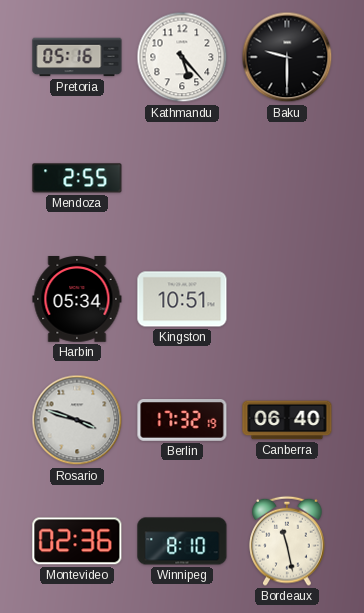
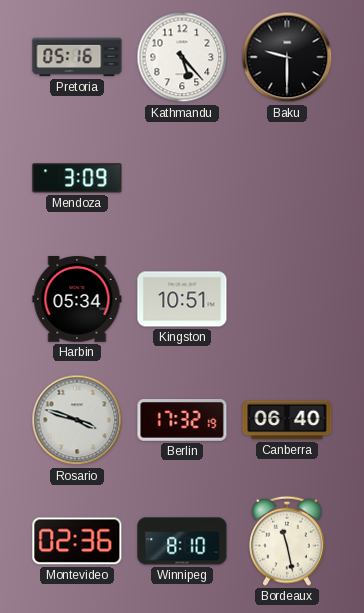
Mendoza: 2:55 -> 3:09 (77, 178)
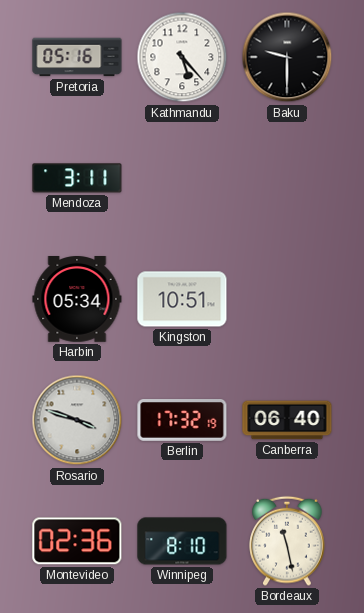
Mendoza: 3:09 -> 3:11 (77, 178)
